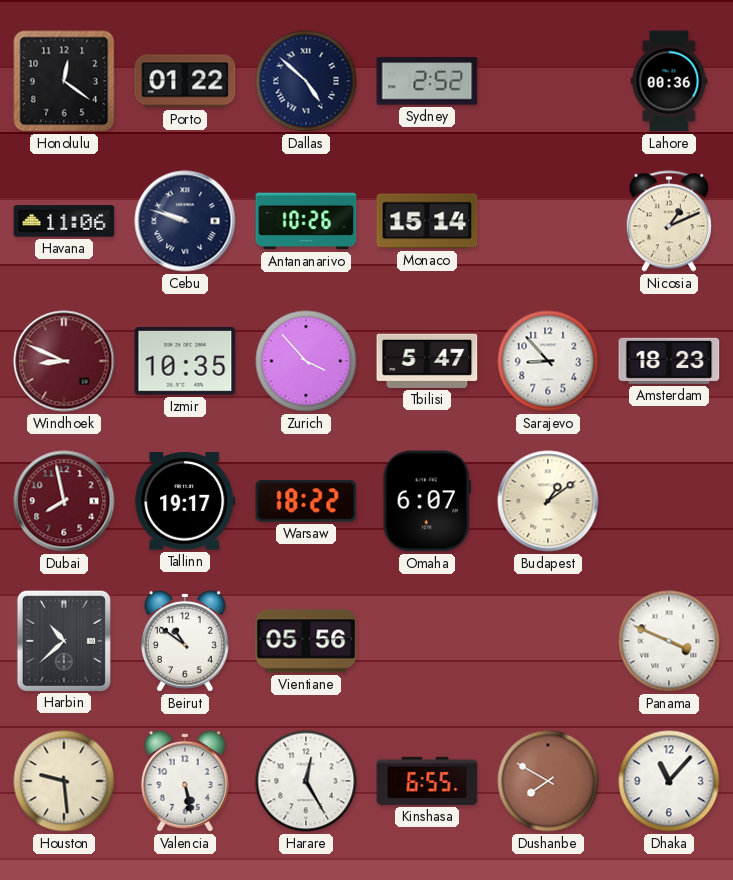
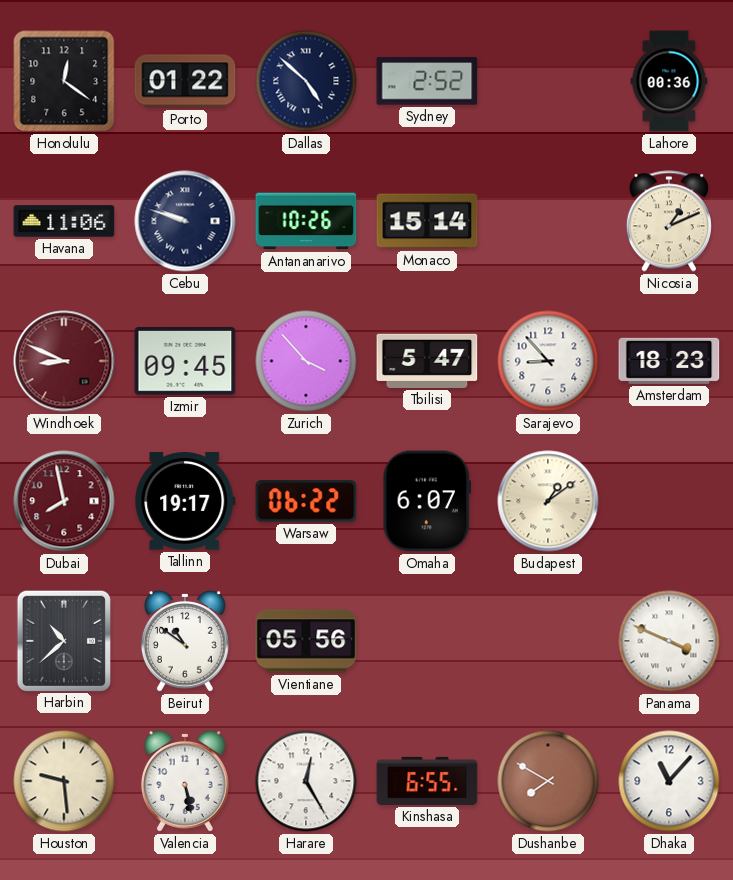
Izmir: 10:35 -> 09:45 (185, 362)
Warsaw: 18:22 -> 06:22 (306, 501)
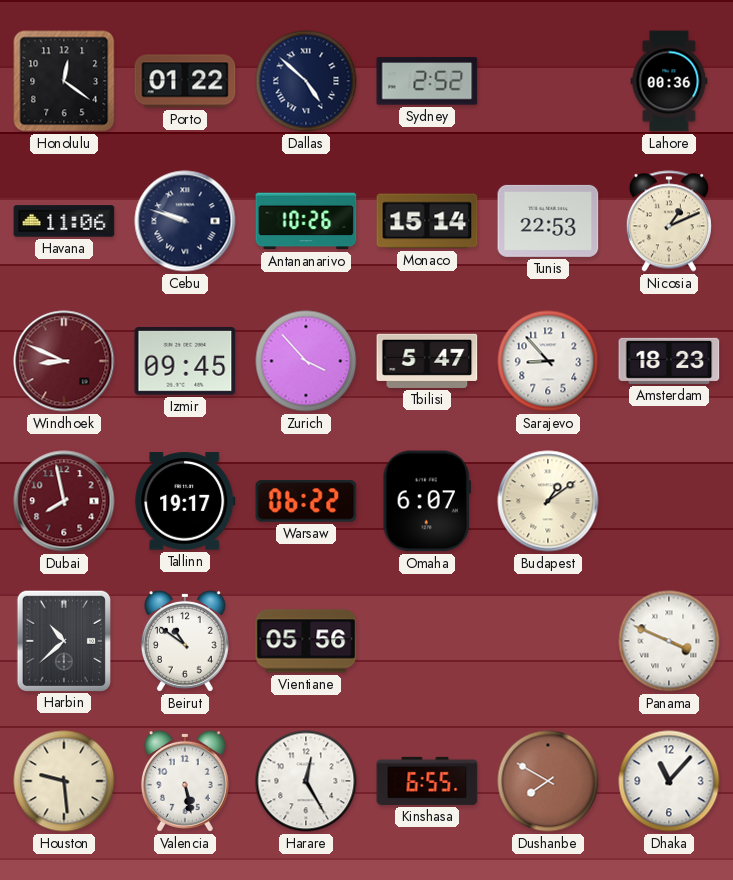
Tunis: none -> 22:53 (548, 221)
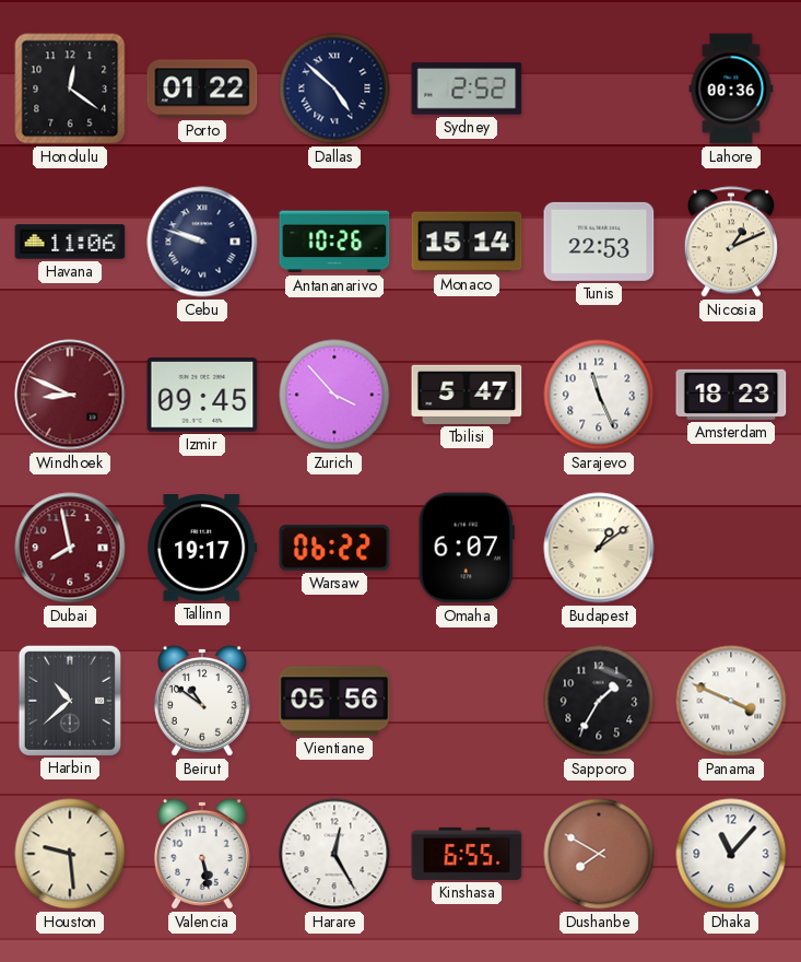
Sarajevo: 8:53 -> 11:26 (599, 395)
Sapporo: none -> 1:35 (599, 701)
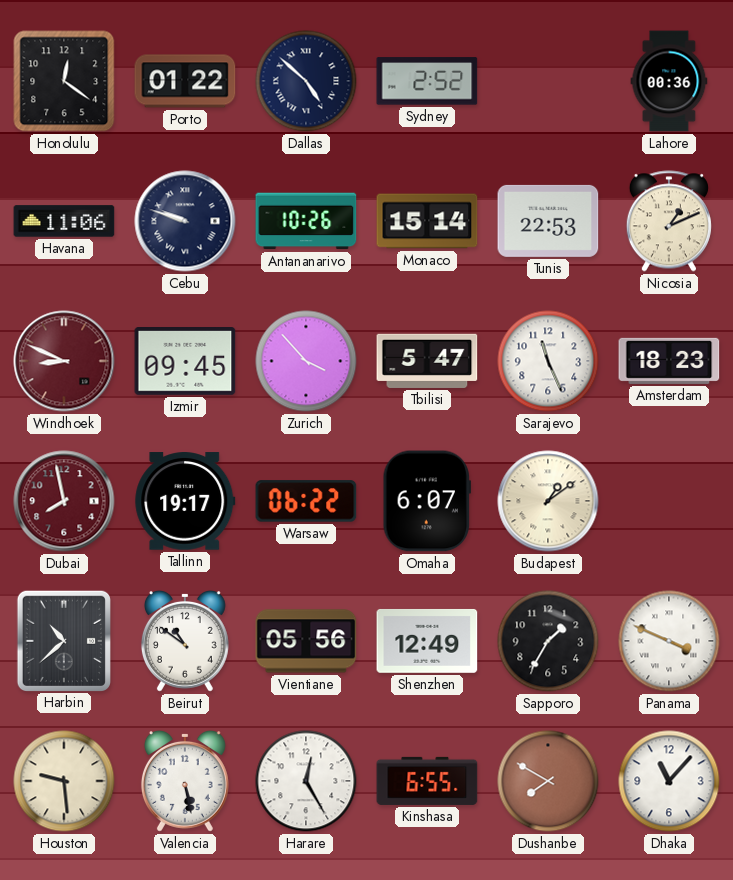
Shenzhen: none -> 12:49 (427, 641)
